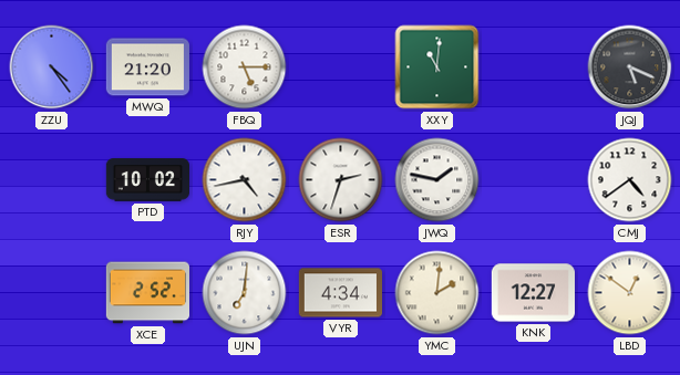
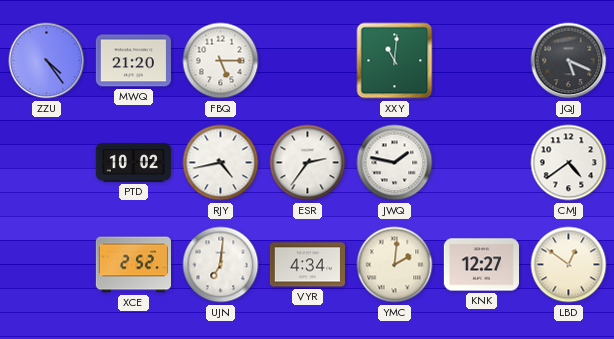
ESR: 2:33 -> 2:36 (308, 163)
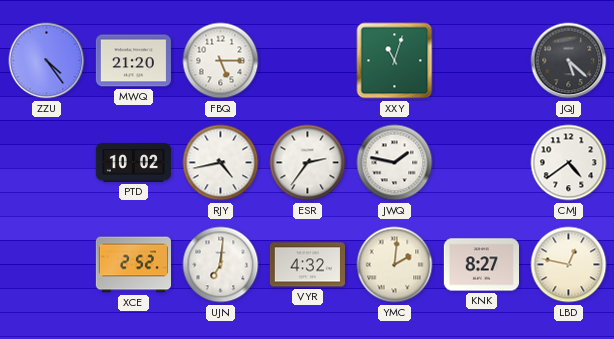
XXY: 11:01 -> 11:03 (395, 61)
JQJ: 5:19 -> 5:22 (569, 61)
VYR: 4:34 -> 4:32 (307, 265)
KNK: 12:27 -> 8:27 (481, 265)
LBD: 12:51 -> 12:47 (569, 265)
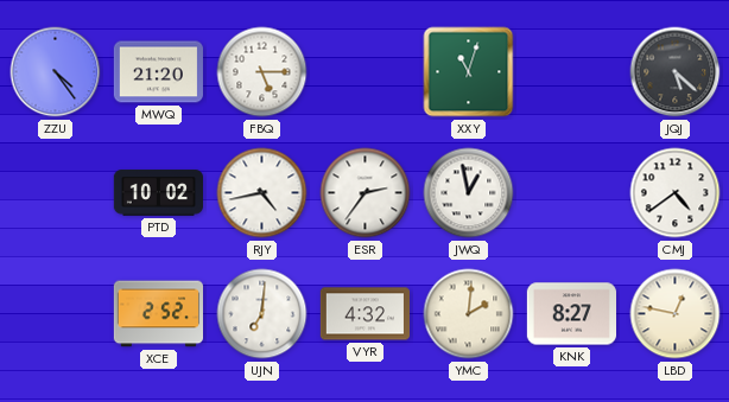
JWQ: 1:47 -> 12:58 (469, 193)
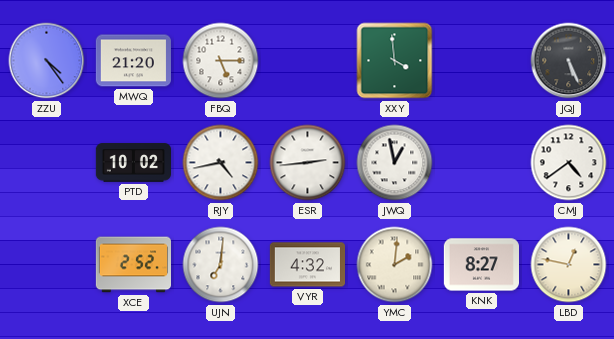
XXY: 11:03 -> 3:59 (395, 61)
JQJ: 5:22 -> 5:26 (569, 61)
ESR: 2:36 -> 2:44 (308, 163)
